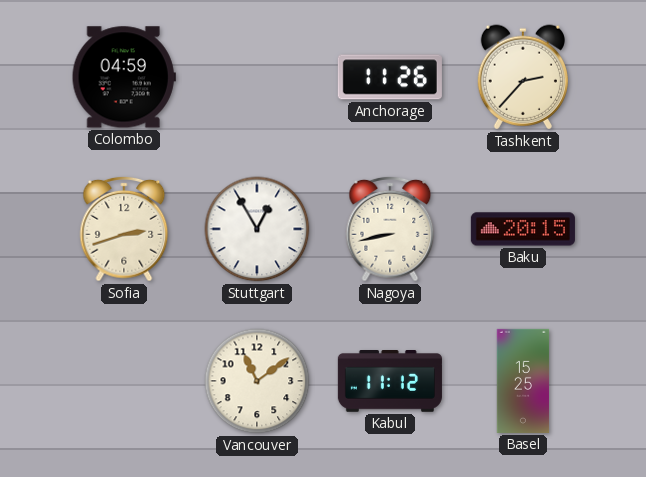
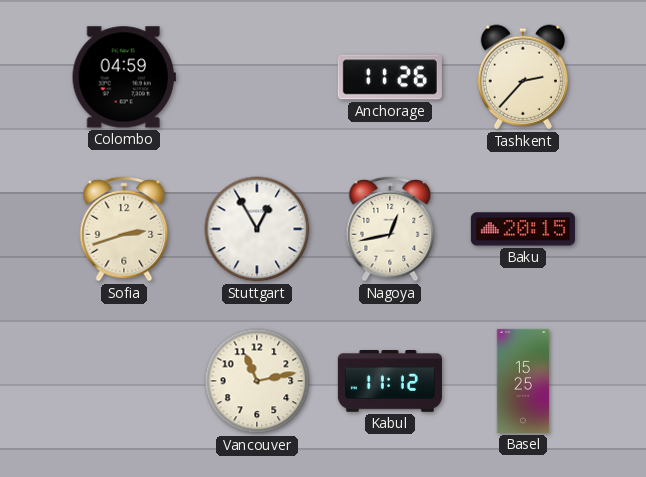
Nagoya: 8:43 -> 12:43 (390, 229)
Vancouver: 11:09 -> 11:13 (257, 381)
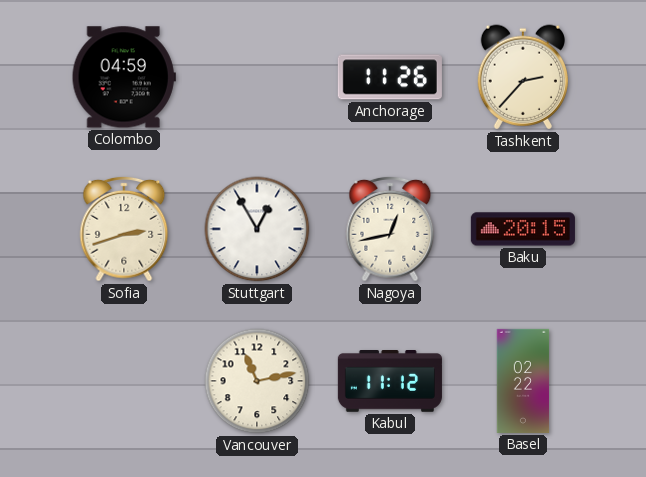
Basel: 15:25 -> 02:22 (523, 381)
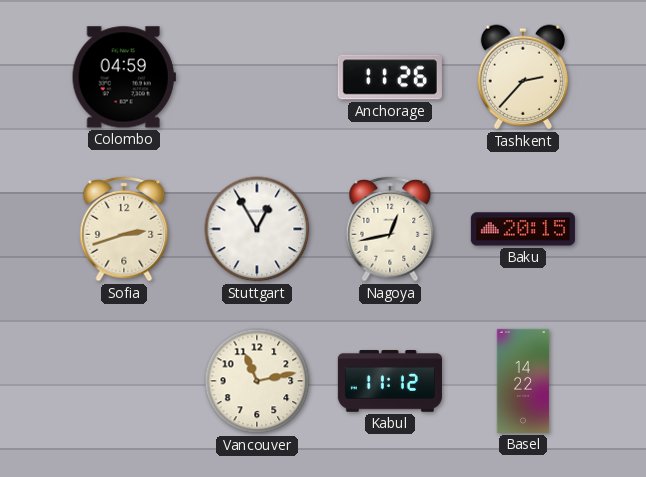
Basel: 02:22 -> 14:22 (523, 381)
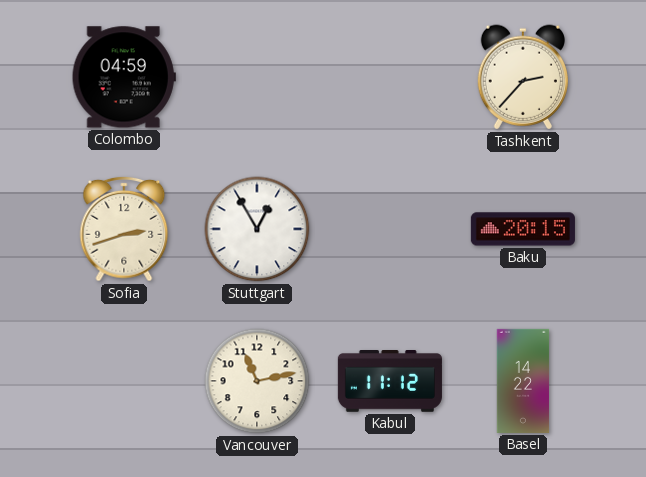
Anchorage: 11:26 -> none (390, 77)
Nagoya: 12:43 -> none (390, 229)
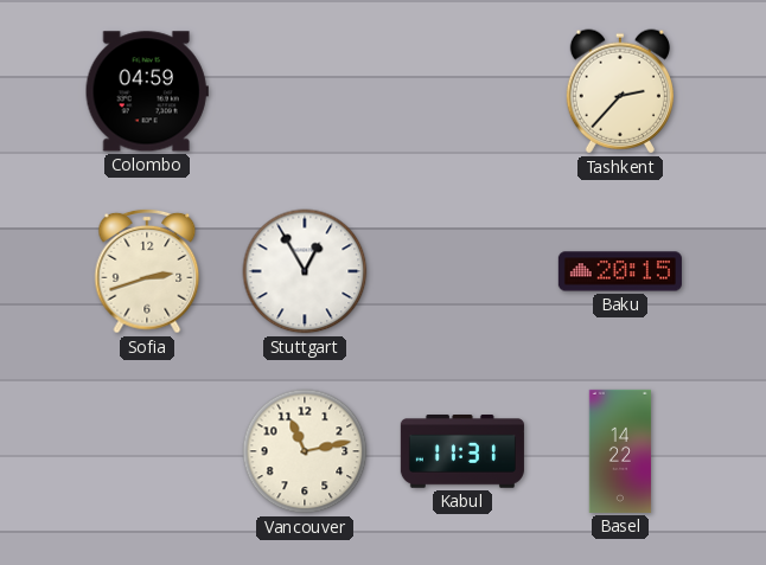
Kabul: 11:12 -> 11:31 (462, 451)
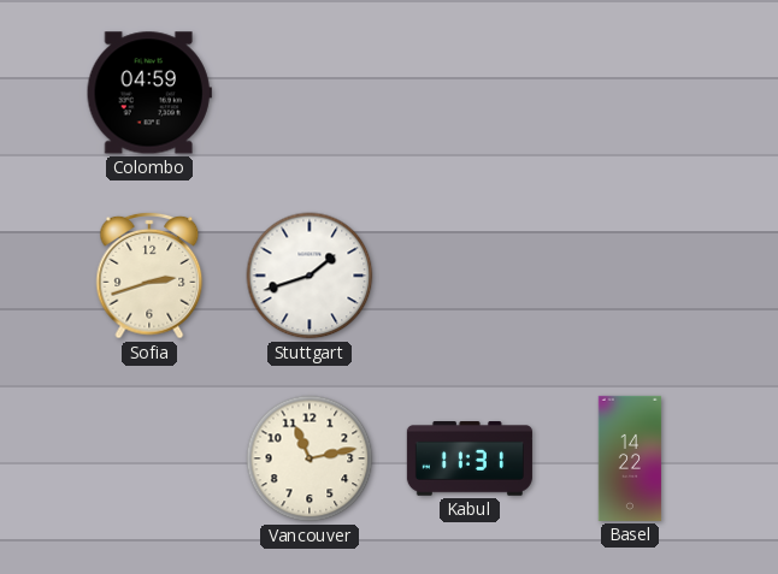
Tashkent: 2:37 -> none (620, 91)
Stuttgart: 12:55 -> 1:42 (310, 276)
Baku: 20:15 -> none (620, 271)
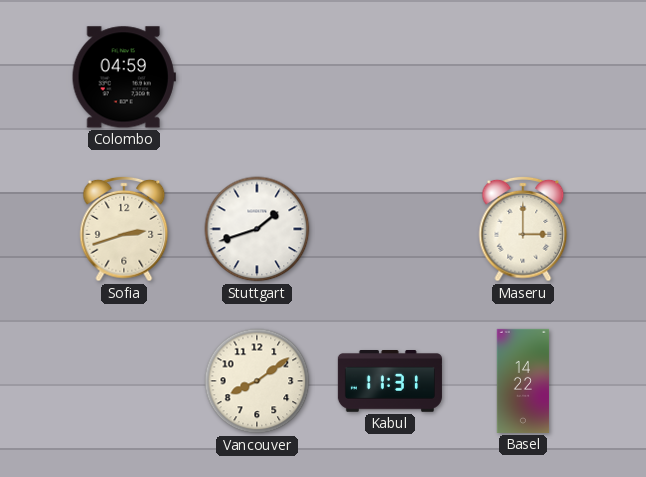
Maseru: none -> 3:00 (523, 229)
Vancouver: 11:13 -> 8:09 (257, 381)
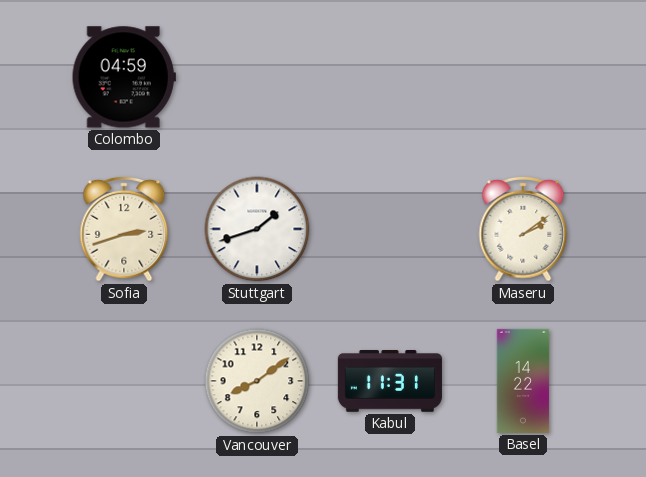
Maseru: 3:00 -> 2:09 (523, 229)
